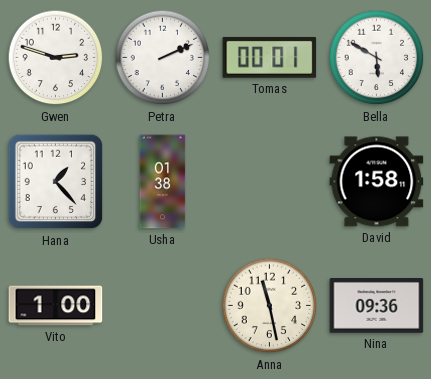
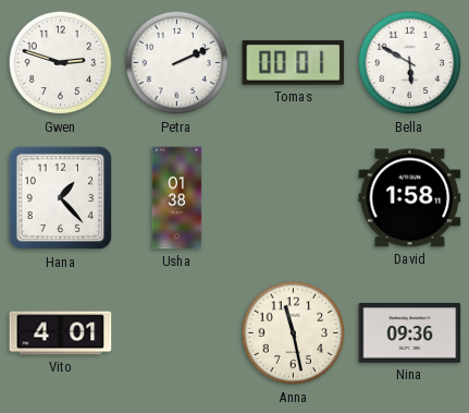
Vito: 1:00 -> 4:01 (61, 333)
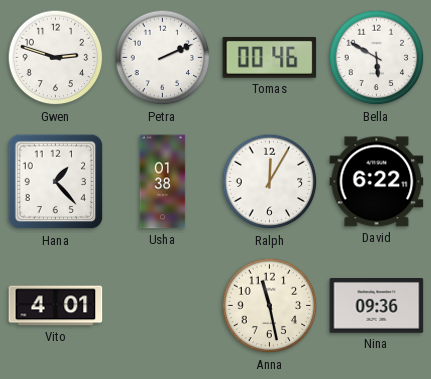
Tomas: 00:01 -> 00:46 (270, 57)
Ralph: none -> 12:05 (270, 182)
David: 1:58 -> 6:22 (377, 182)
